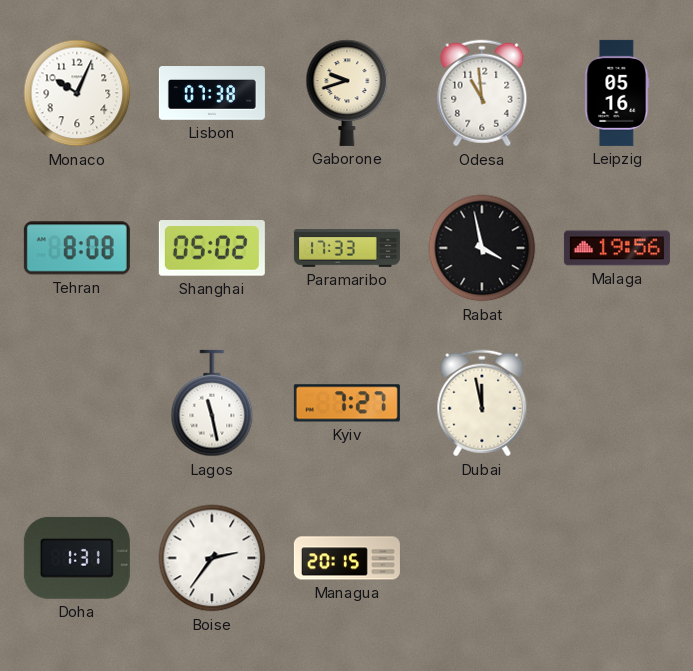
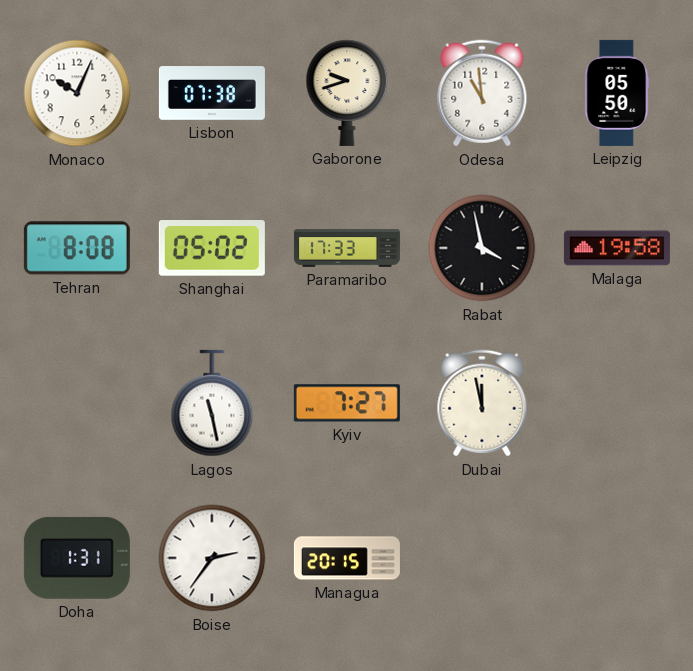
Leipzig: 05:16 -> 05:50 (617, 93)
Malaga: 19:56 -> 19:58 (617, 248)
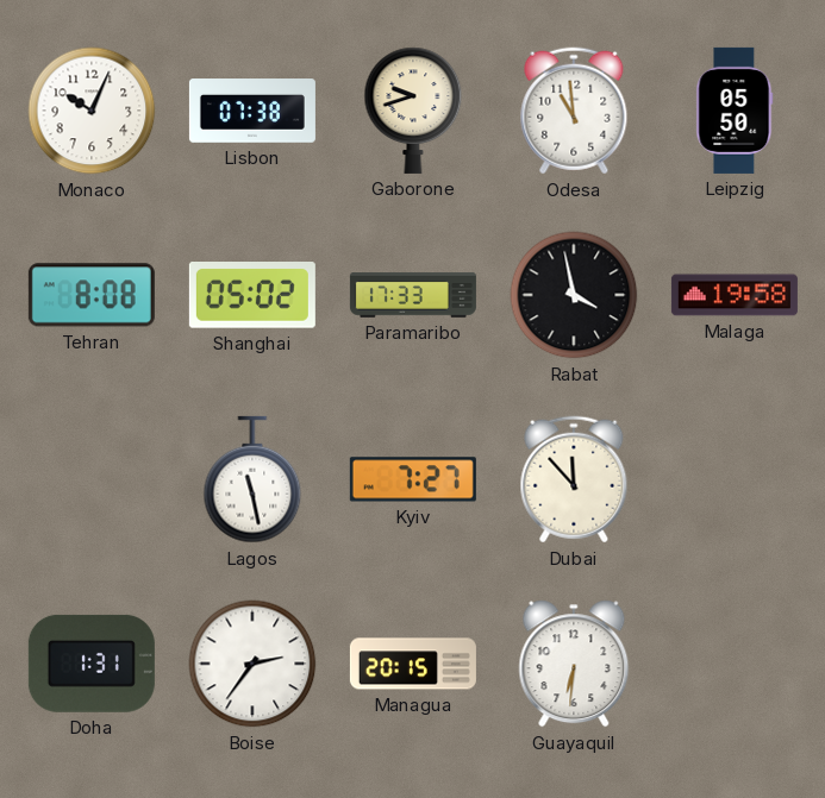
Dubai: 11:58 -> 11:53 (574, 479)
Guayaquil: none -> 6:31 (574, 664)
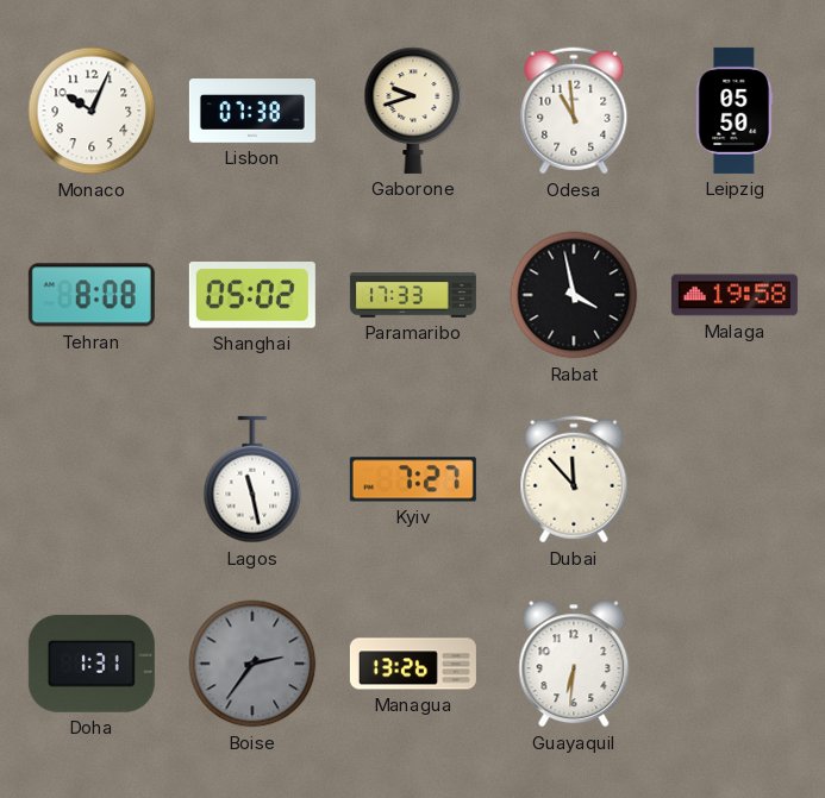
Boise dial: white -> grey (252, 664)
Managua: 20:15 -> 13:26 (413, 664)
